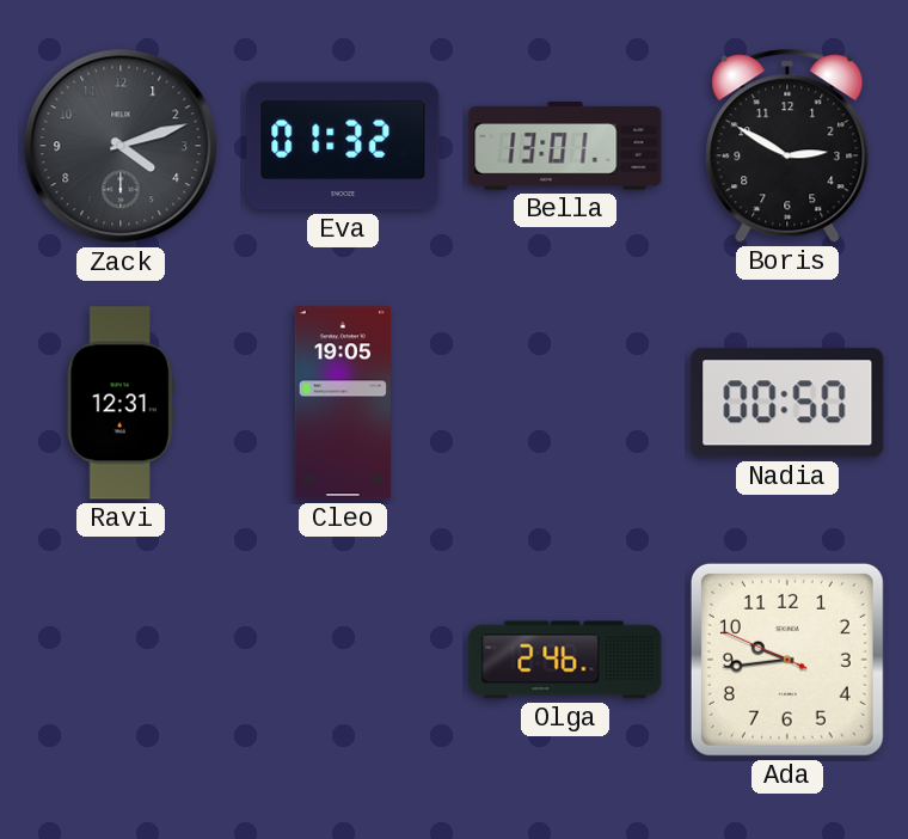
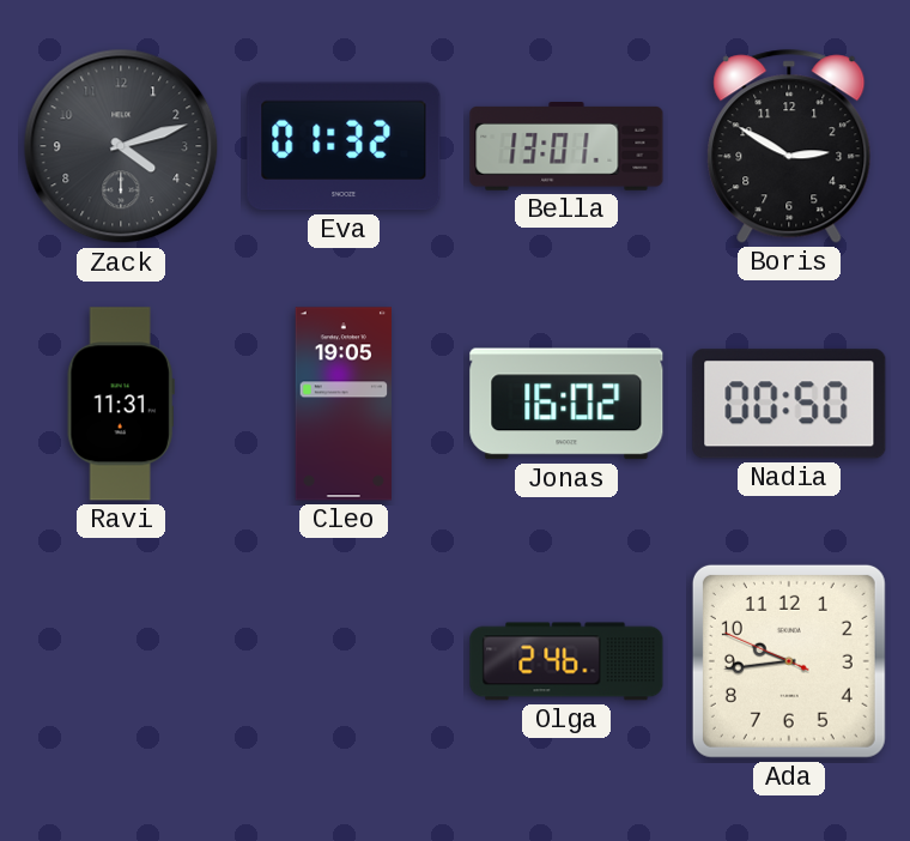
Ravi: 12:31 -> 11:31 (121, 404)
Jonas: none -> 16:02 (566, 404)
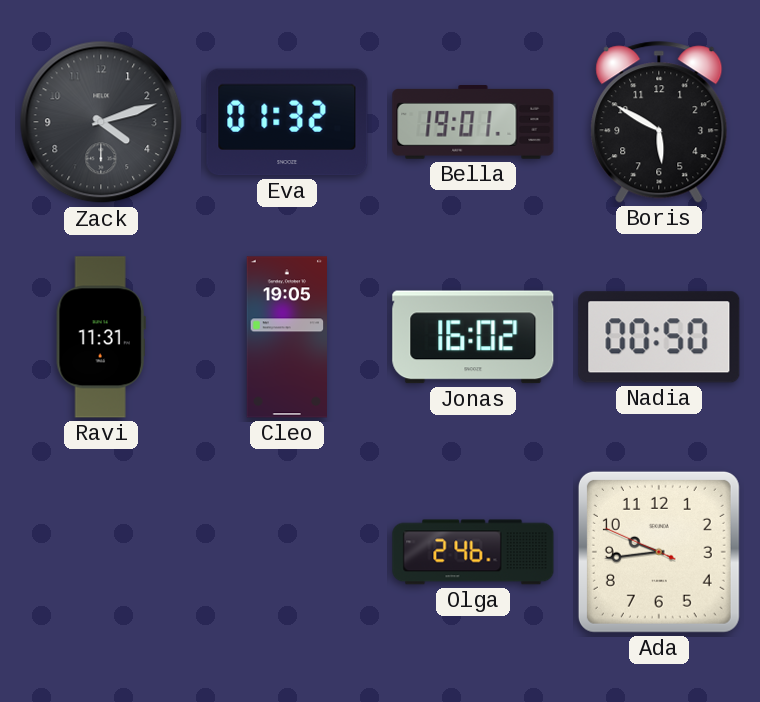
Bella: 13:01 -> 19:01 (473, 122)
Boris: 2:50 -> 5:50 (659, 122)
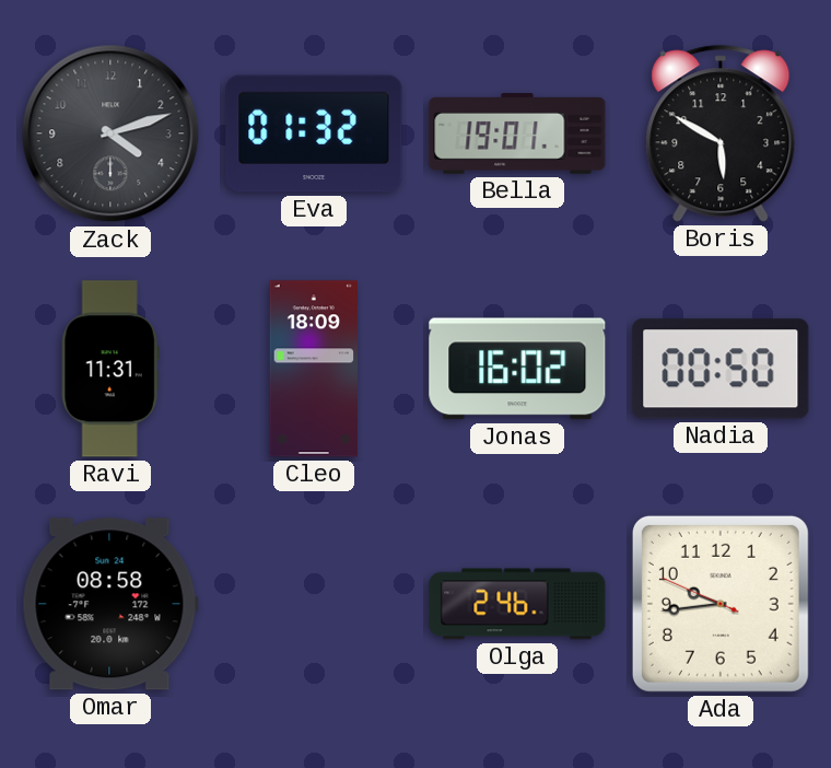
Cleo: 19:05 -> 18:09 (314, 369)
Omar: none -> 08:58 (110, 604)
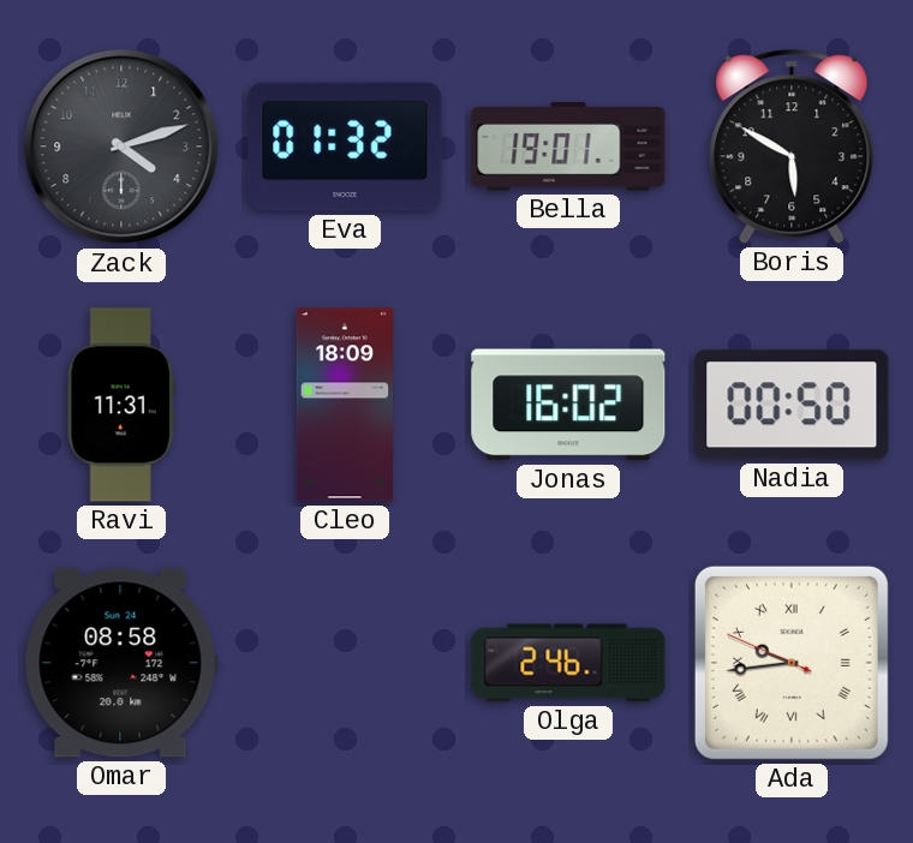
Ada numerals: Arabic -> Roman (792, 663)
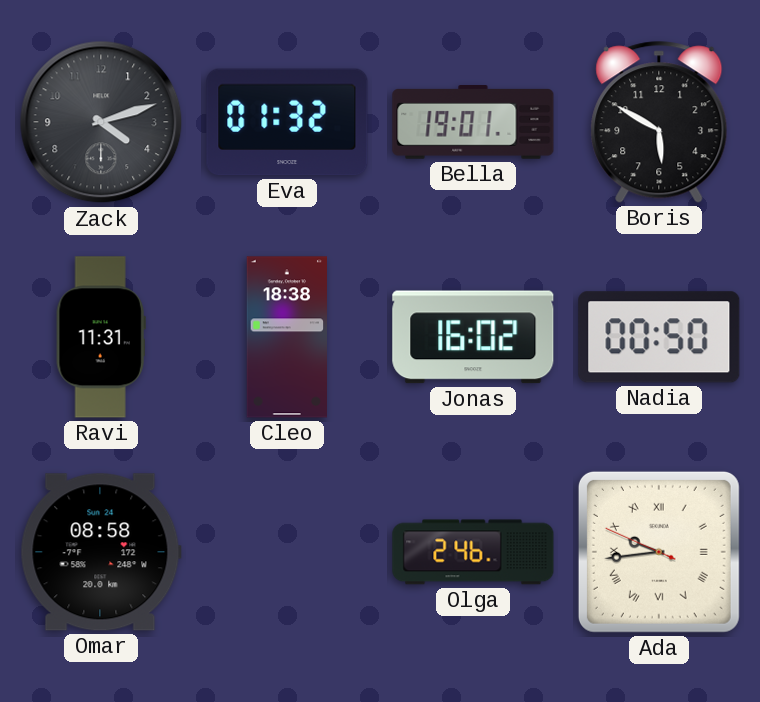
Cleo: 18:09 -> 18:38 (287, 337)
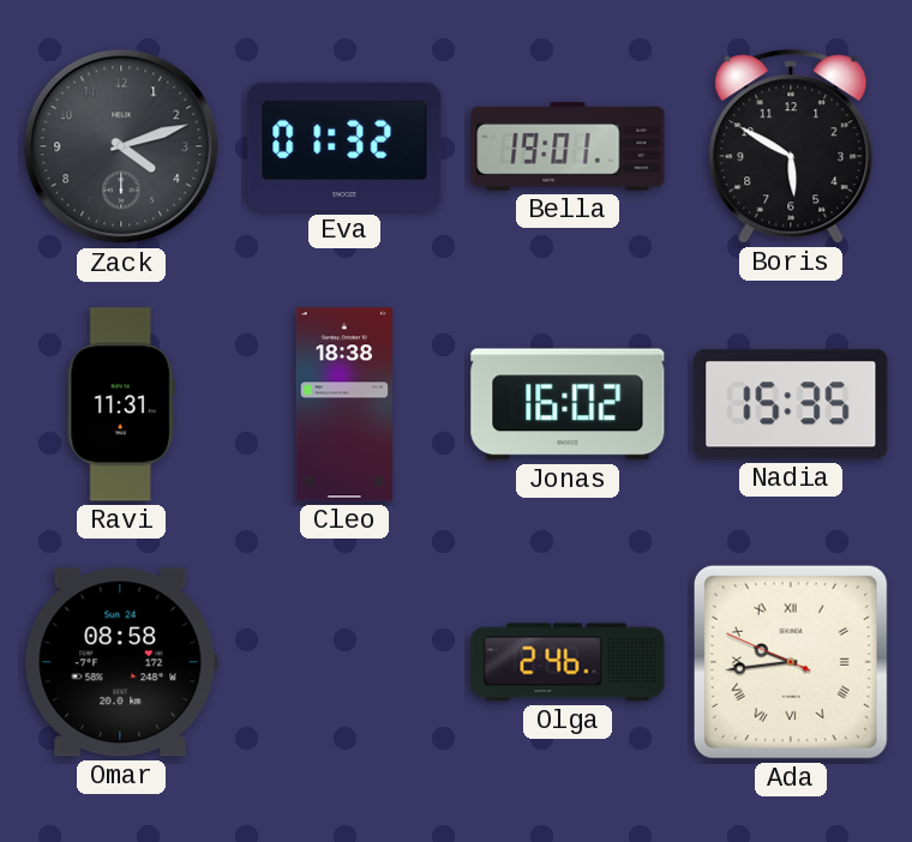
Nadia: 00:50 -> 15:35 (791, 404)
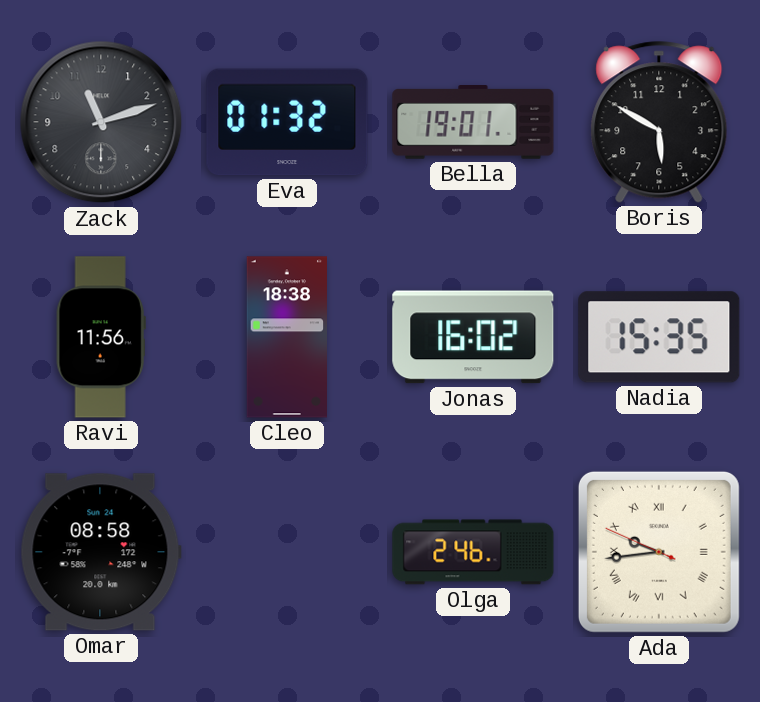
Zack: 4:12 -> 11:12 (101, 122)
Ravi: 11:31 -> 11:56 (101, 337)
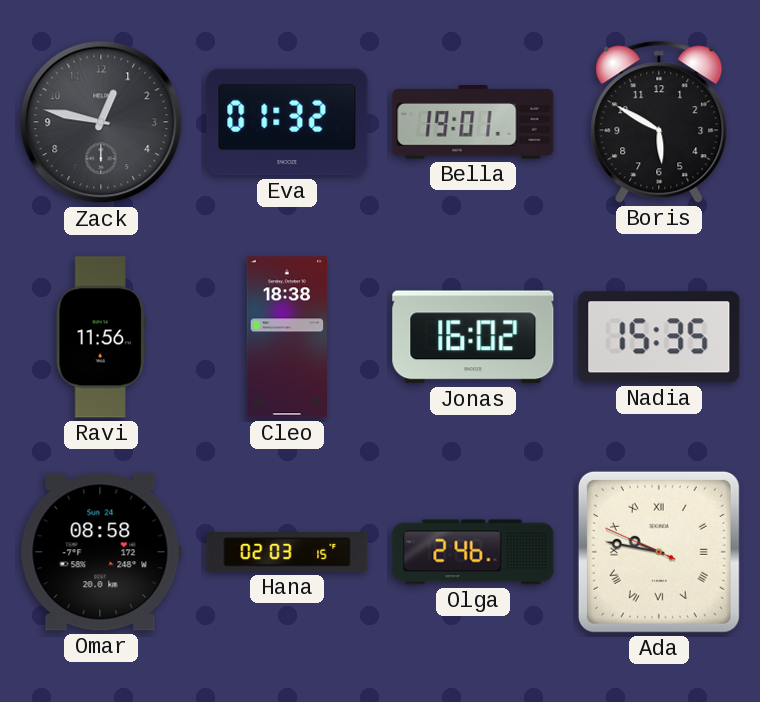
Zack: 11:12 -> 12:47 (101, 122)
Hana: none -> 02:03 (287, 552)
Ada: 9:43 -> 9:46 (659, 552)
